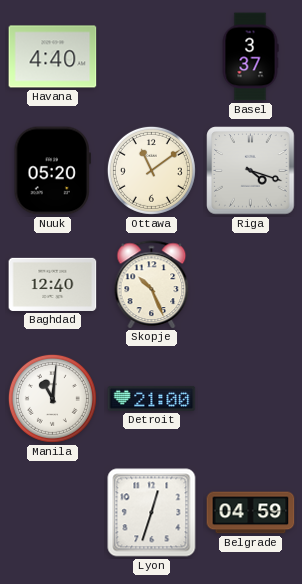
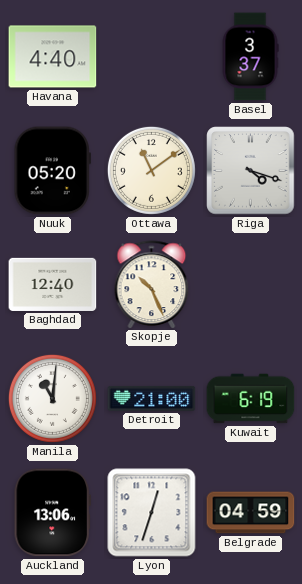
Kuwait: none -> 6:19 (251, 399)
Auckland: none -> 13:06 (52, 513)
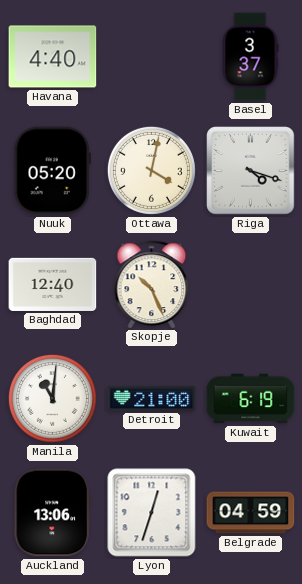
Ottawa: 11:09 -> 4:02 (151, 170)
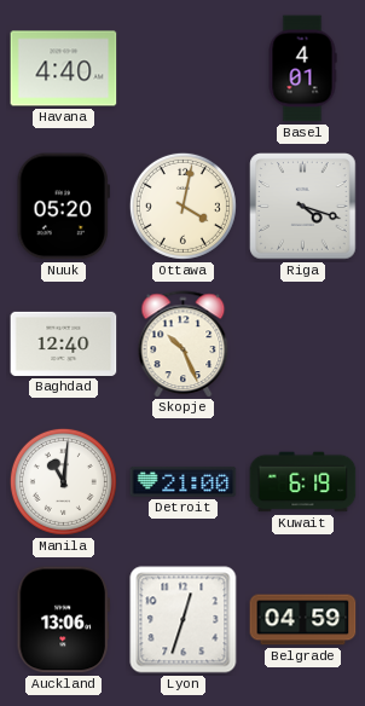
Basel: 3:37 -> 4:01 (302, 69)
